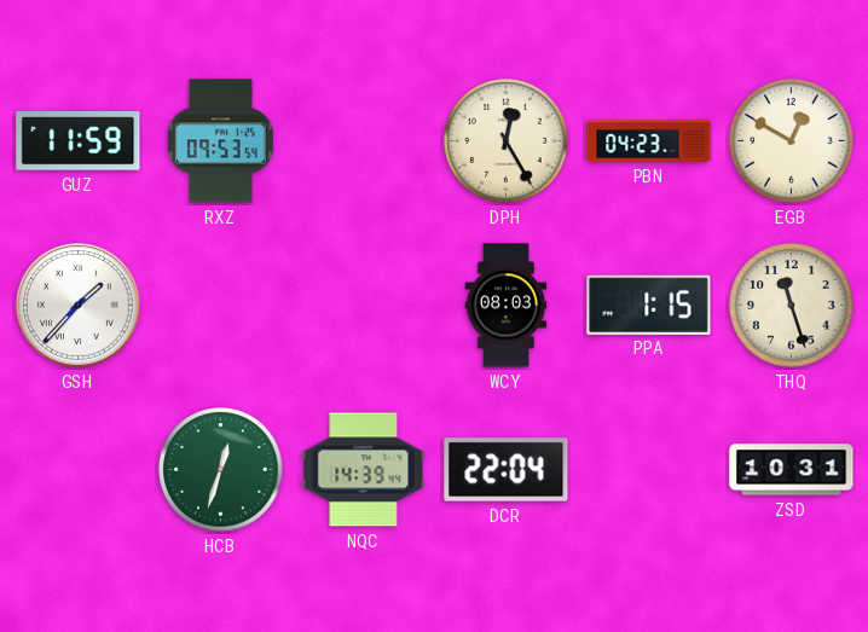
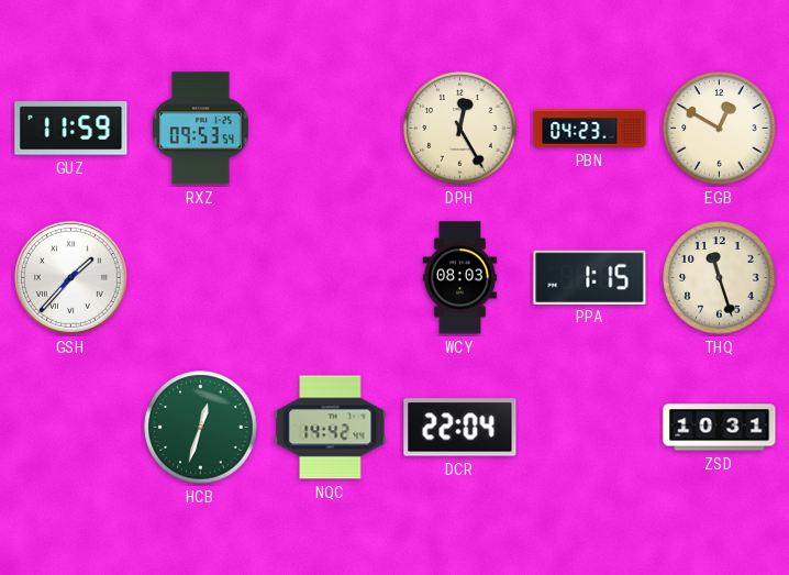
NQC: 14:39 -> 14:42 (331, 428)
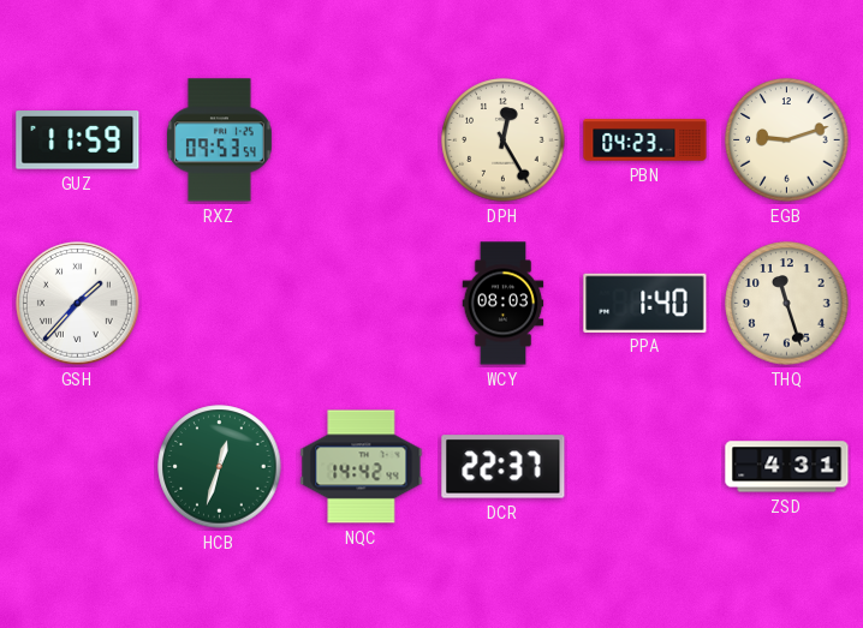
EGB: 12:50 -> 9:12 (787, 140)
PPA: 1:15 -> 1:40 (645, 303)
DCR: 22:04 -> 22:37 (504, 467)
ZSD: 10:31 -> 4:31 (787, 467)
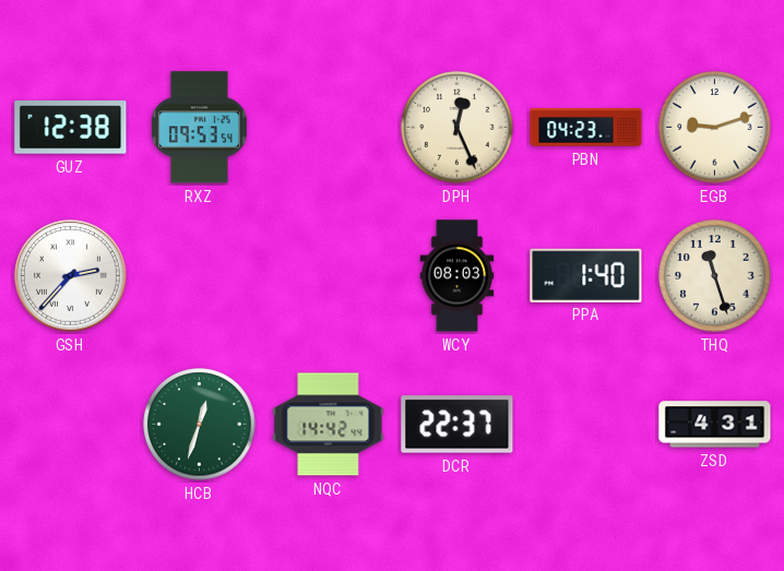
GUZ: 11:59 -> 12:38 (71, 128)
DPH: 12:25 -> 12:26 (458, 128)
GSH: 1:37 -> 2:37 (70, 275)
